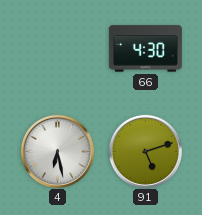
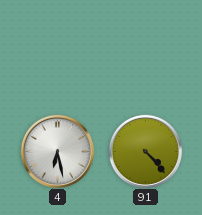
66: 4:30 -> none (145, 49)
91: 5:12 -> 4:23 (145, 151)
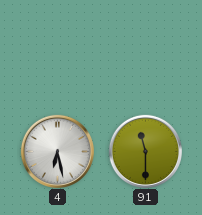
91: 4:23 -> 11:30 (145, 151)
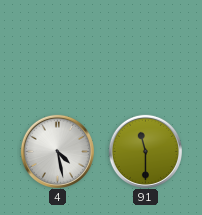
4: 6:28 -> 4:28 (57, 151)
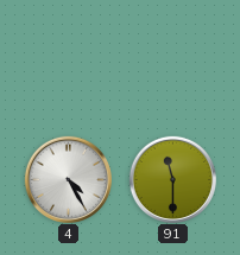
4: 4:28 -> 4:25 (68, 179)
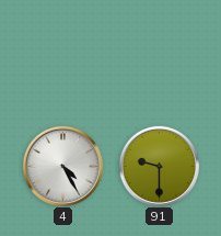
91: 11:30 -> 9:30 (159, 166)
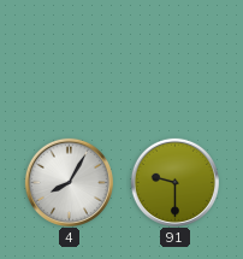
4: 4:25 -> 8:05 (69, 182)
